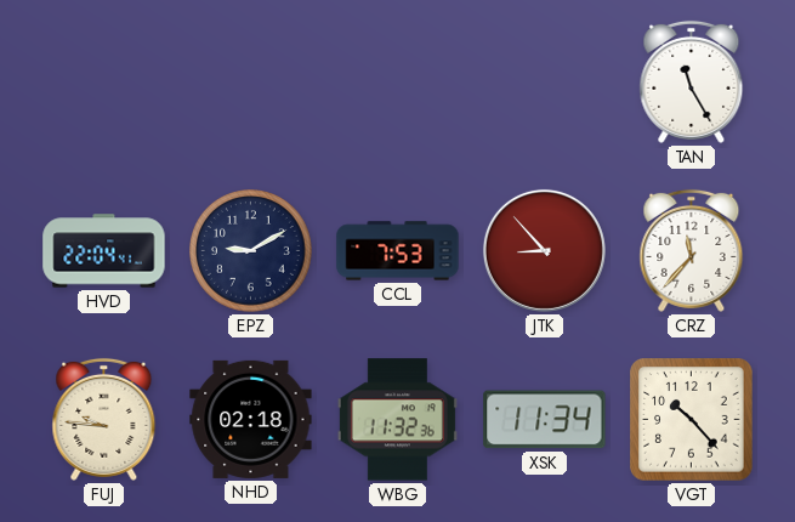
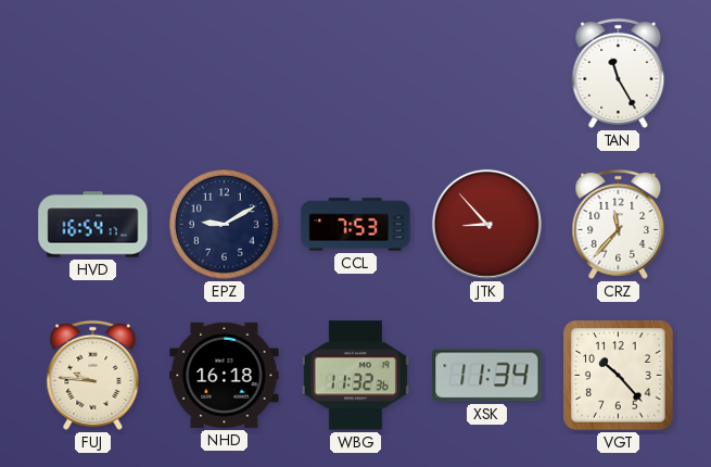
HVD: 22:04 -> 16:54 (93, 225)
NHD: 02:18 -> 16:18 (225, 375)
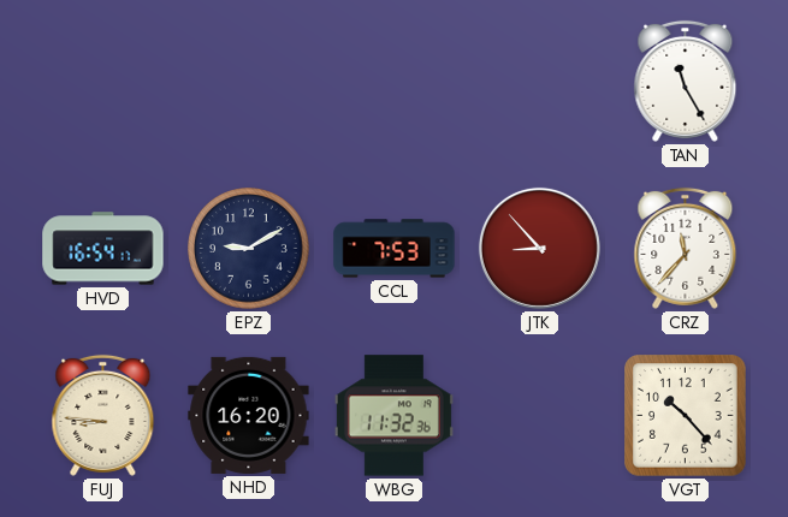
FUJ: 9:46 -> 8:46 (103, 415)
NHD: 16:18 -> 16:20 (249, 415)
XSK: 11:34 -> none (487, 376)
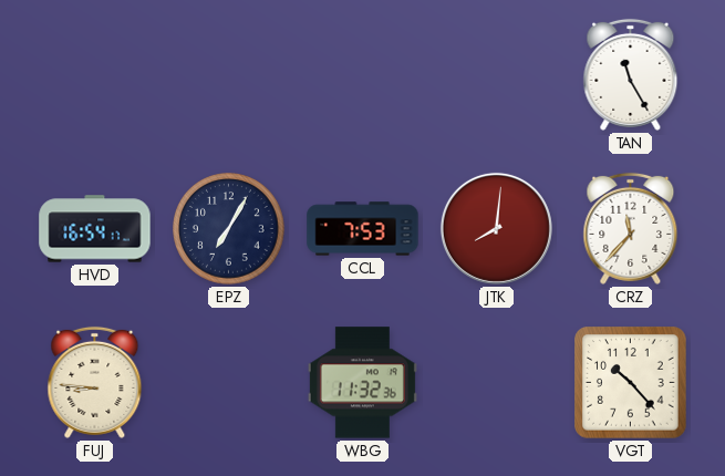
EPZ: 9:10 -> 7:05 (229, 229)
JTK: 8:53 -> 8:01 (496, 228)
NHD: 16:20 -> none (249, 415)
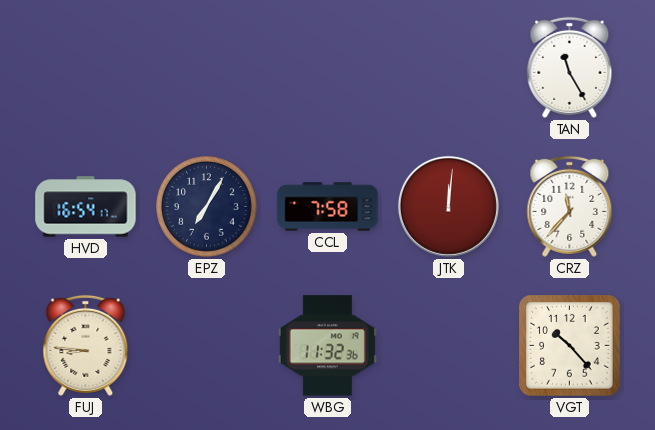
CCL: 7:53 -> 7:58 (328, 207)
JTK: 8:01 -> 12:01 (448, 206)
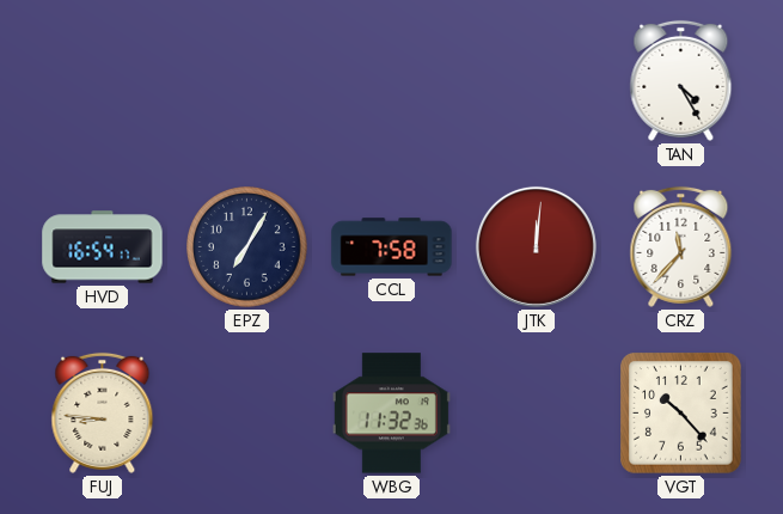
TAN: 11:25 -> 4:25 (681, 80)
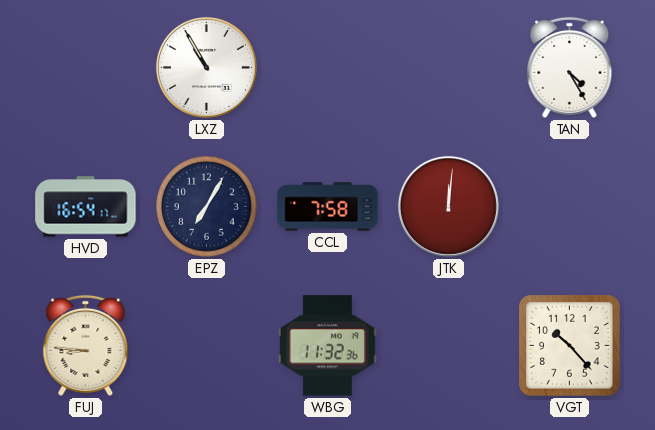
LXZ: none -> 10:55 (206, 67)
CRZ: 11:37 -> none (681, 246)
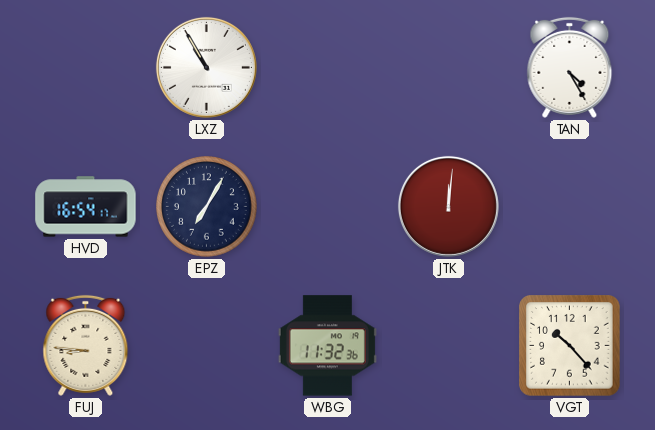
CCL: 7:58 -> none (328, 207)
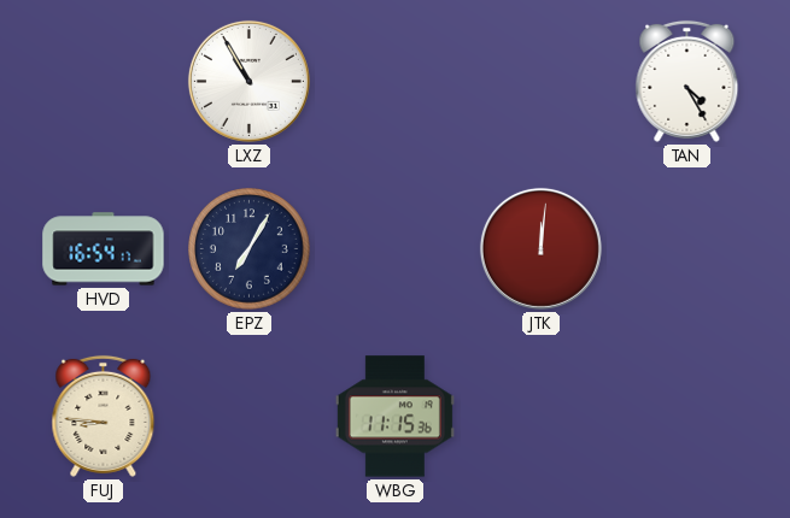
WBG: 11:32 -> 11:15 (394, 417)
VGT: 10:23 -> none (570, 346)
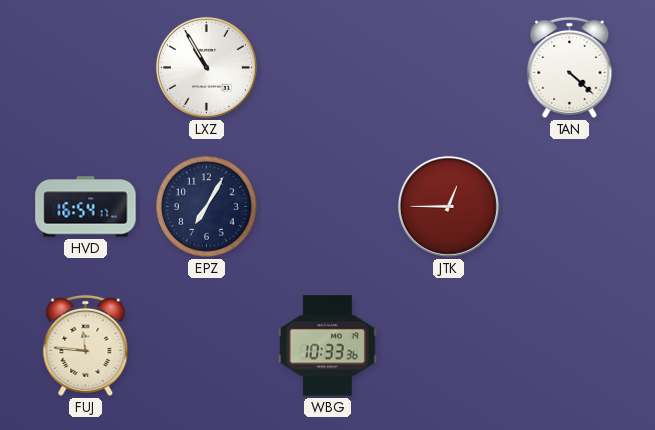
TAN: 4:25 -> 4:22 (570, 67)
JTK: 12:01 -> 12:45 (448, 206)
FUJ: 8:46 -> 11:46 (86, 345)
WBG: 11:15 -> 10:33 (327, 346)
